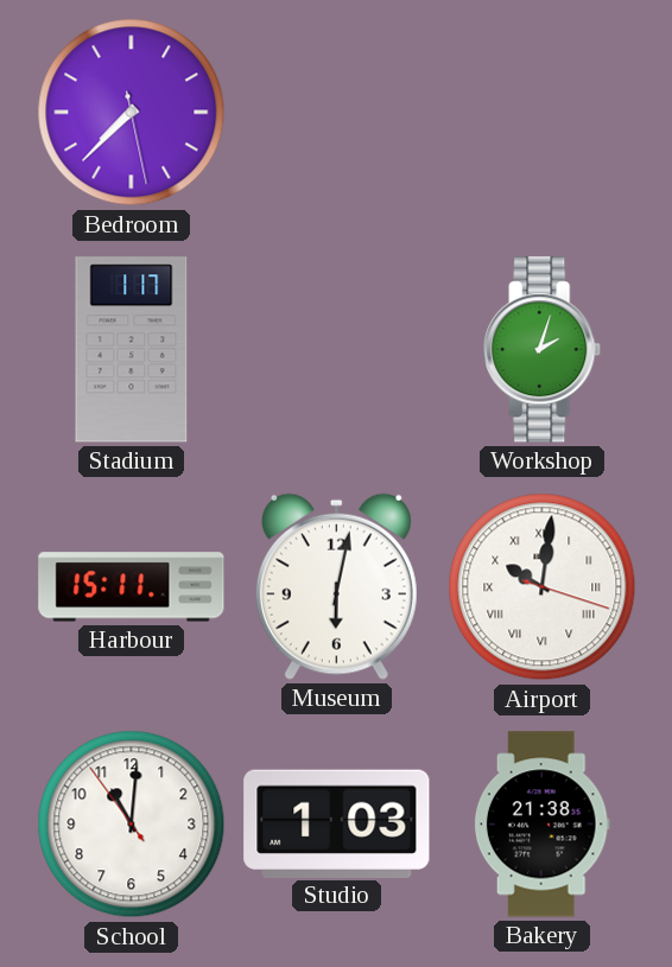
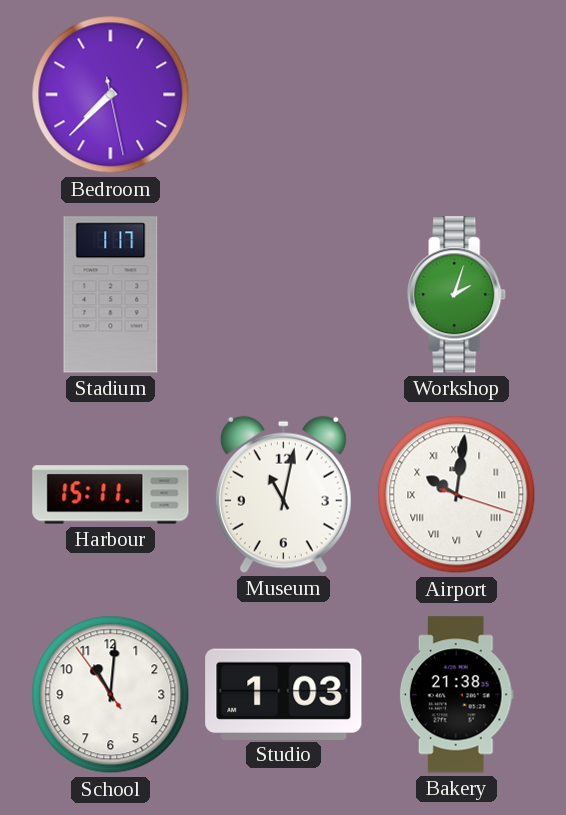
Museum: 6:02 -> 11:02 (283, 494)
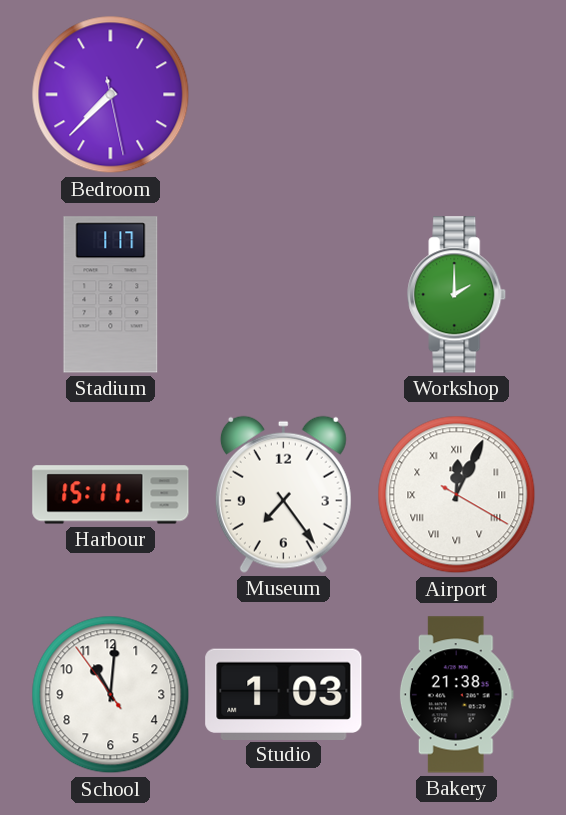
Workshop: 2:03 -> 2:00 (457, 295)
Museum: 11:02 -> 7:24 (283, 494)
Airport: 10:01 -> 12:04 (457, 495)
